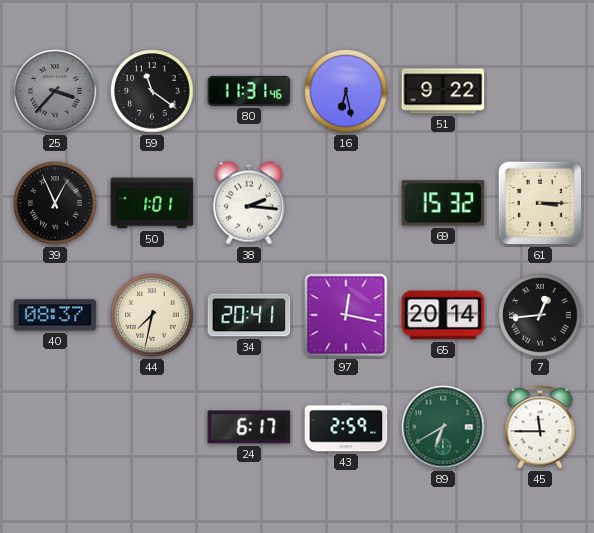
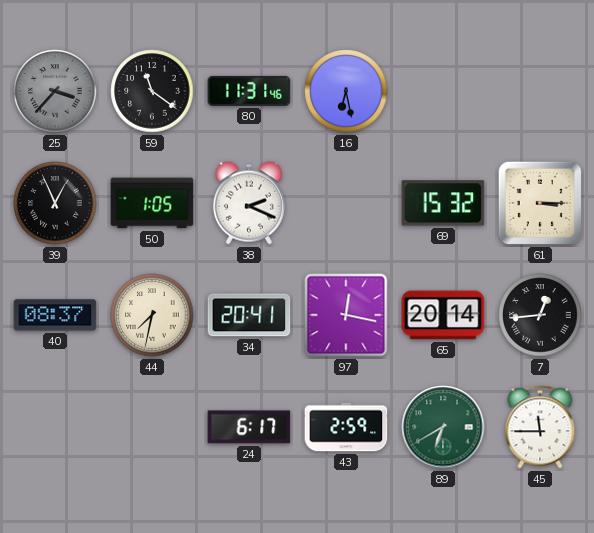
51: 9:22 -> none (443, 91)
50: 1:01 -> 1:05 (152, 203)
38: 2:16 -> 2:19 (249, 203)
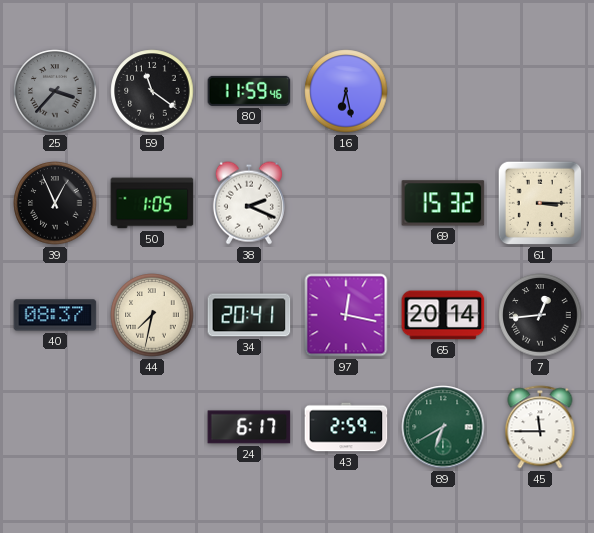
80: 11:31 -> 11:59 (249, 91)
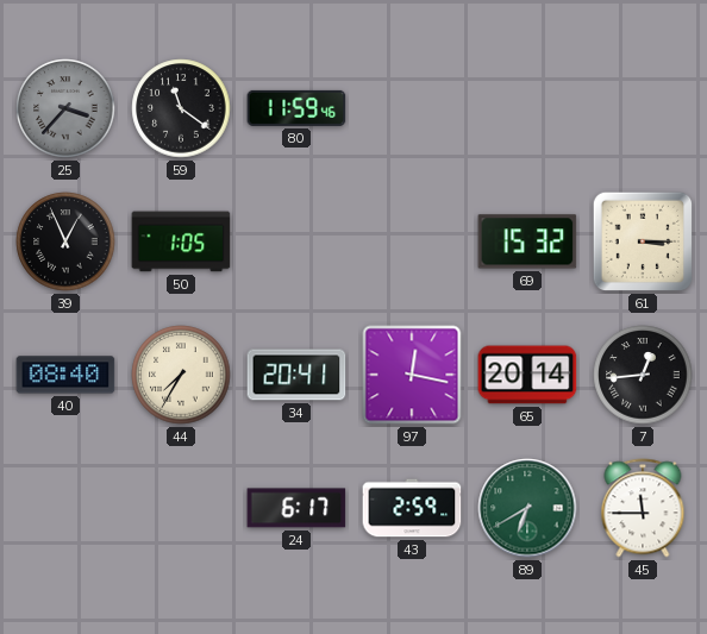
16: 6:28 -> none (346, 91)
38: 2:19 -> none (249, 203)
40: 08:37 -> 08:40 (65, 375)
44: 7:32 -> 7:35 (181, 375)
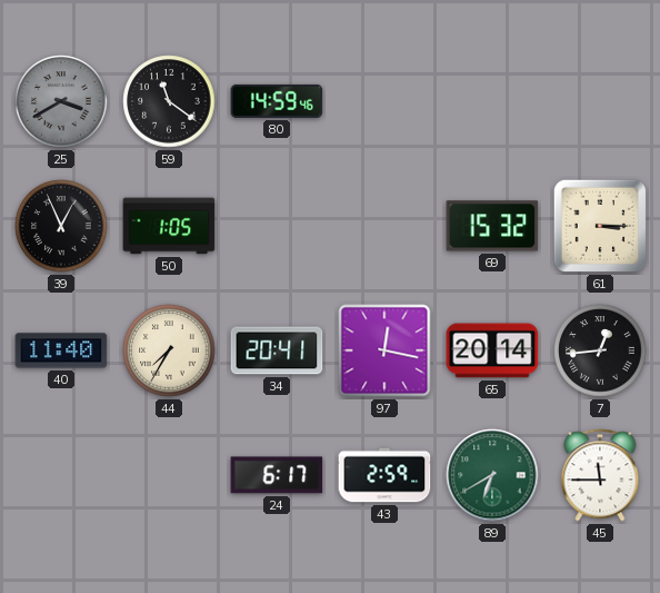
25: 3:37 -> 3:40 (61, 101)
80: 11:59 -> 14:59 (277, 101)
40: 08:40 -> 11:40 (61, 350)
